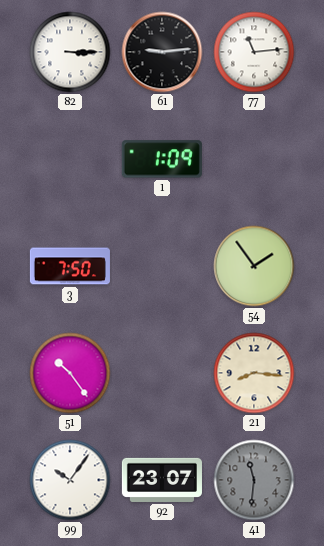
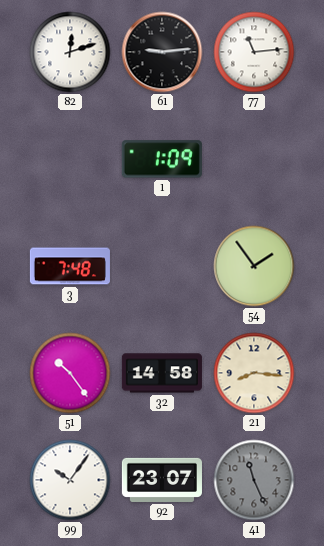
82: 3:15 -> 12:12 (70, 52)
3: 7:50 -> 7:48 (70, 266)
32: none -> 14:58 (162, 373)
41: 11:31 -> 11:26 (254, 480)
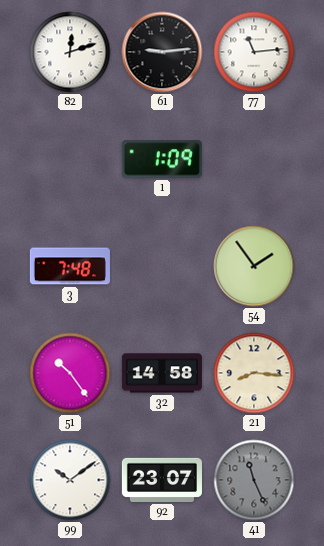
99: 10:06 -> 10:09 (70, 480)
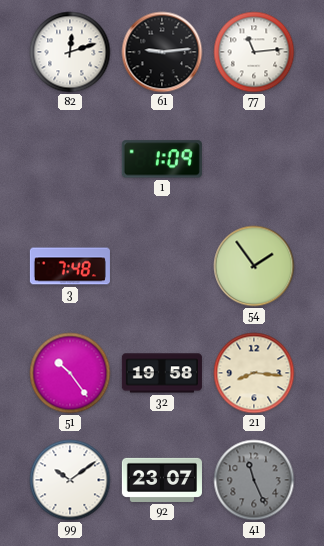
32: 14:58 -> 19:58 (162, 373)
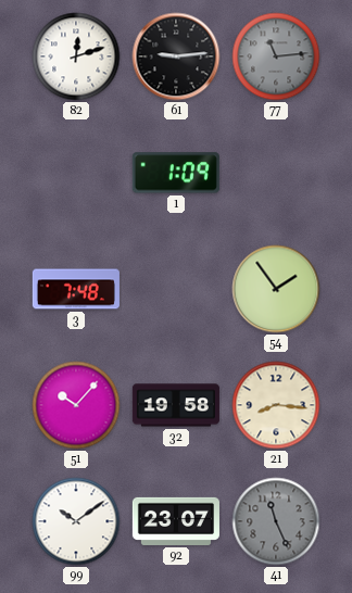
77 dial: white -> grey (276, 56)
51: 10:24 -> 10:07 (76, 405)
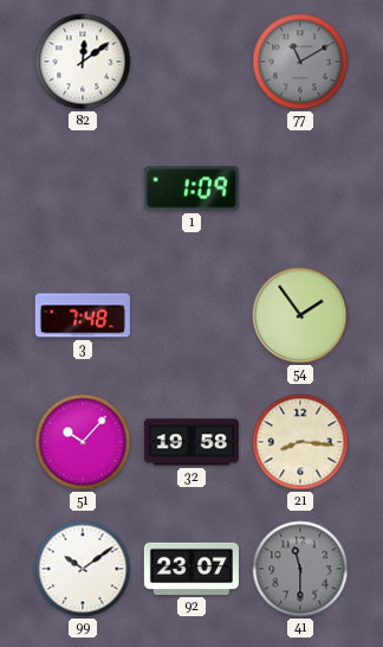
82: 12:12 -> 12:09 (83, 62)
61: 9:14 -> none (176, 56)
77: 11:14 -> 11:10 (300, 62)
41: 11:26 -> 11:30 (300, 569)
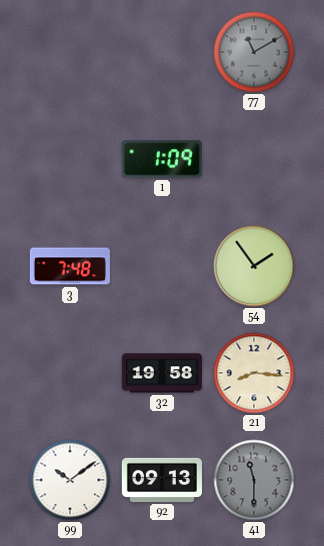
82: 12:09 -> none (83, 62)
51: 10:07 -> none (83, 442)
92: 23:07 -> 09:13 (162, 480)
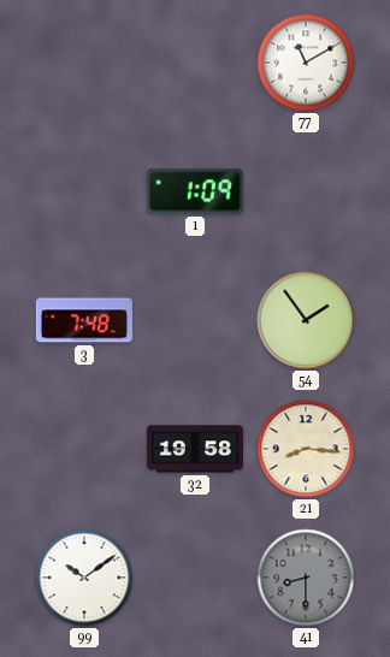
77 dial: grey -> white (306, 63)
92: 09:13 -> none (162, 480)
41: 11:30 -> 8:30 (306, 578)
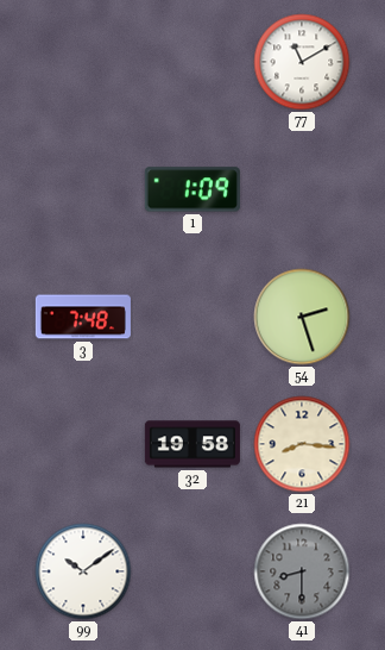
54: 1:54 -> 2:27 (302, 317)
